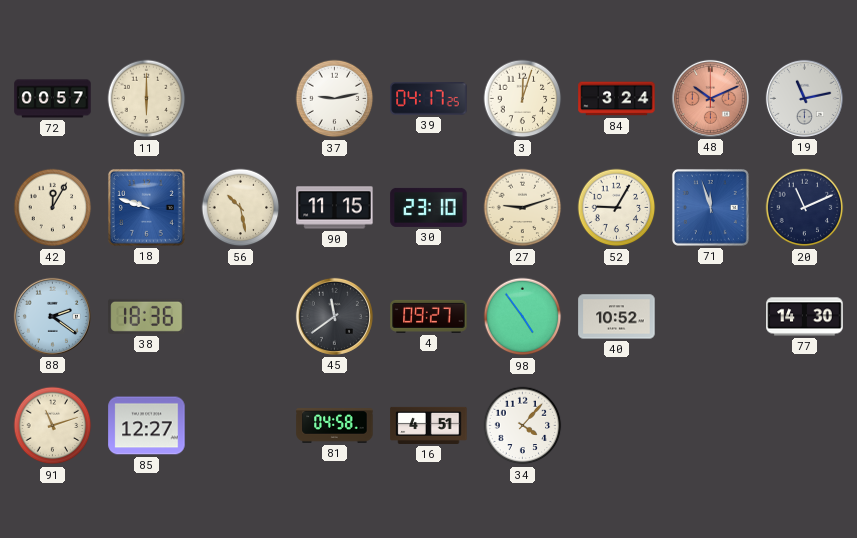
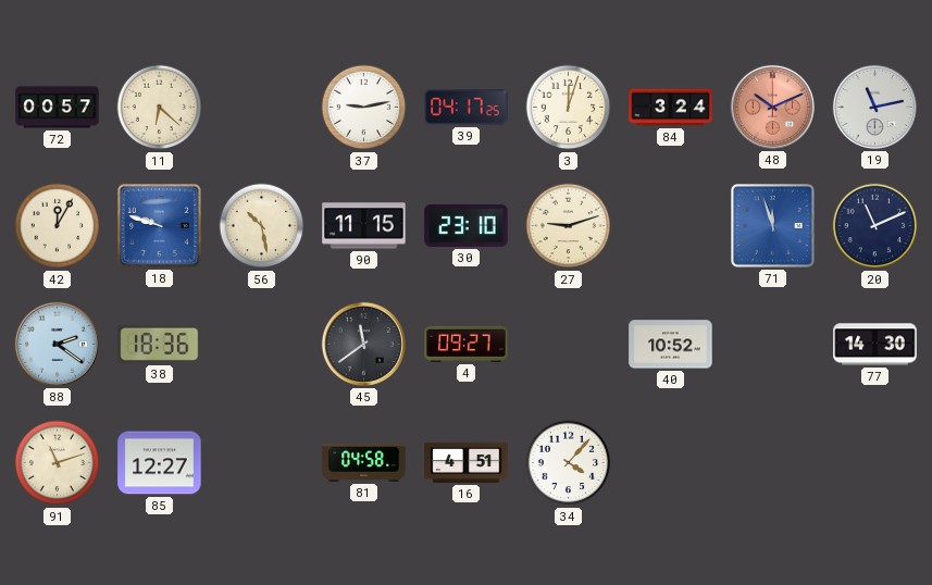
11: 6:00 -> 6:22 (160, 108)
52: 9:05 -> none (617, 208)
98: 4:54 -> none (523, 317)
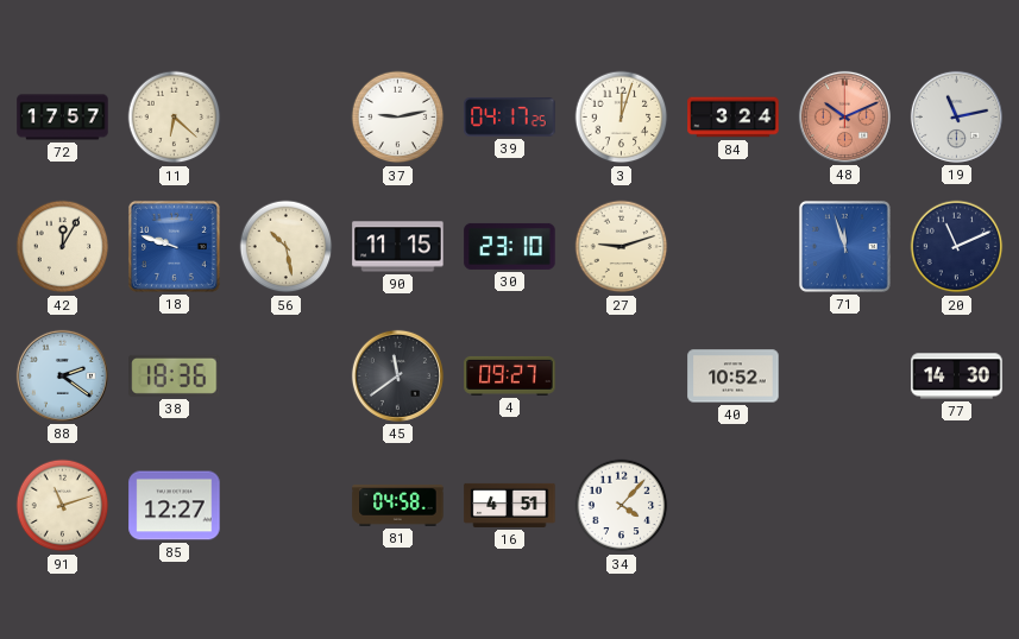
72: 00:57 -> 17:57 (63, 118)
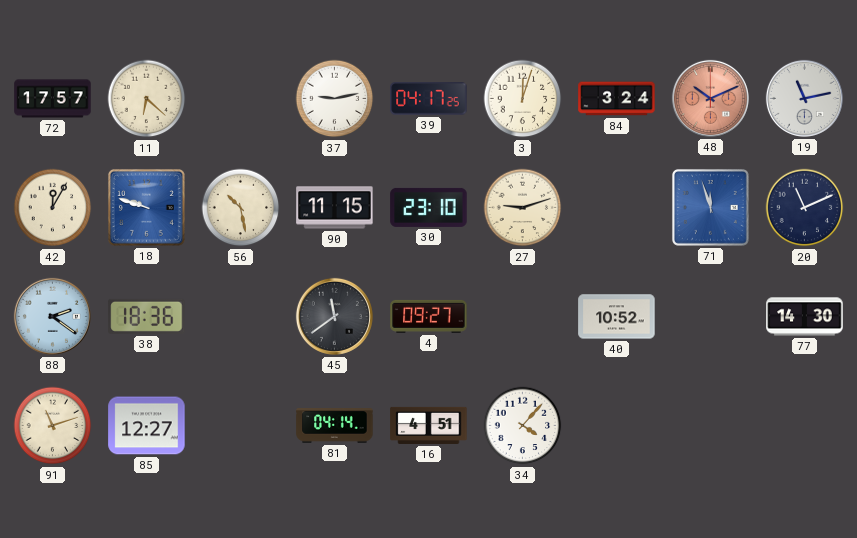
81: 04:58 -> 04:14 (335, 426)
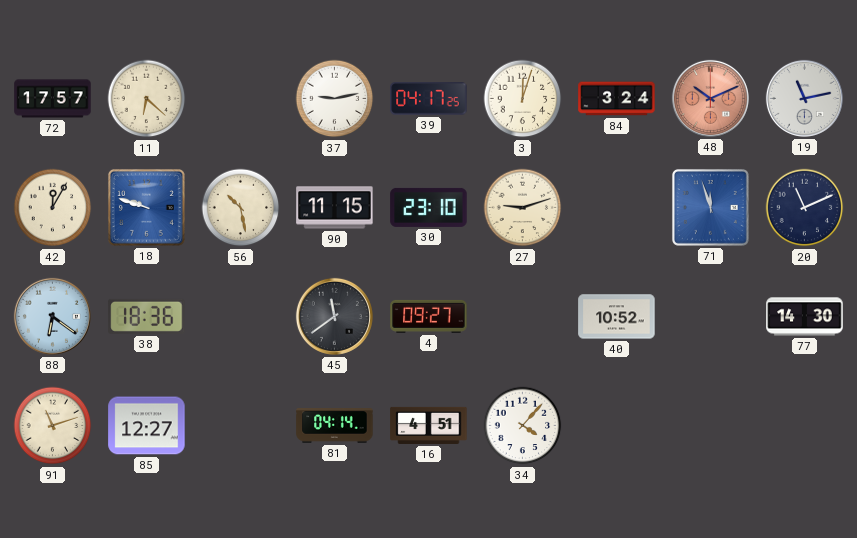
88: 2:21 -> 6:21 (52, 316)
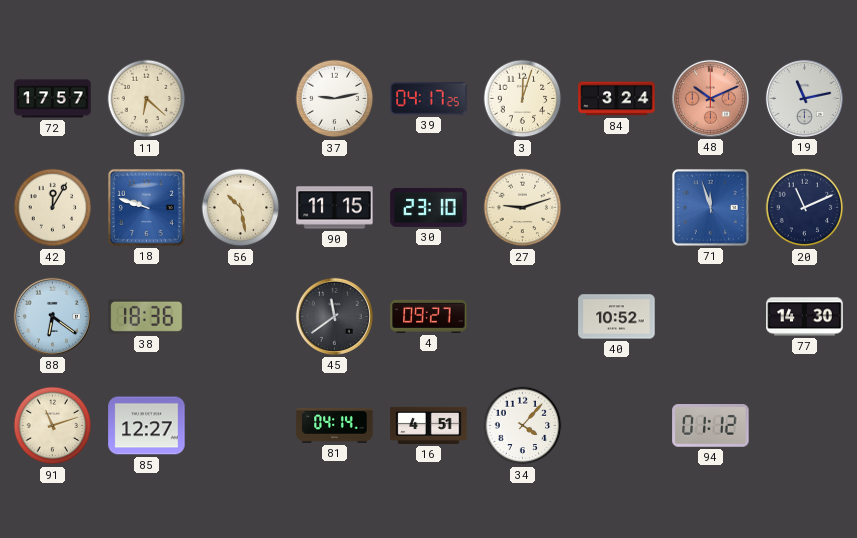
94: none -> 01:12 (711, 426)
